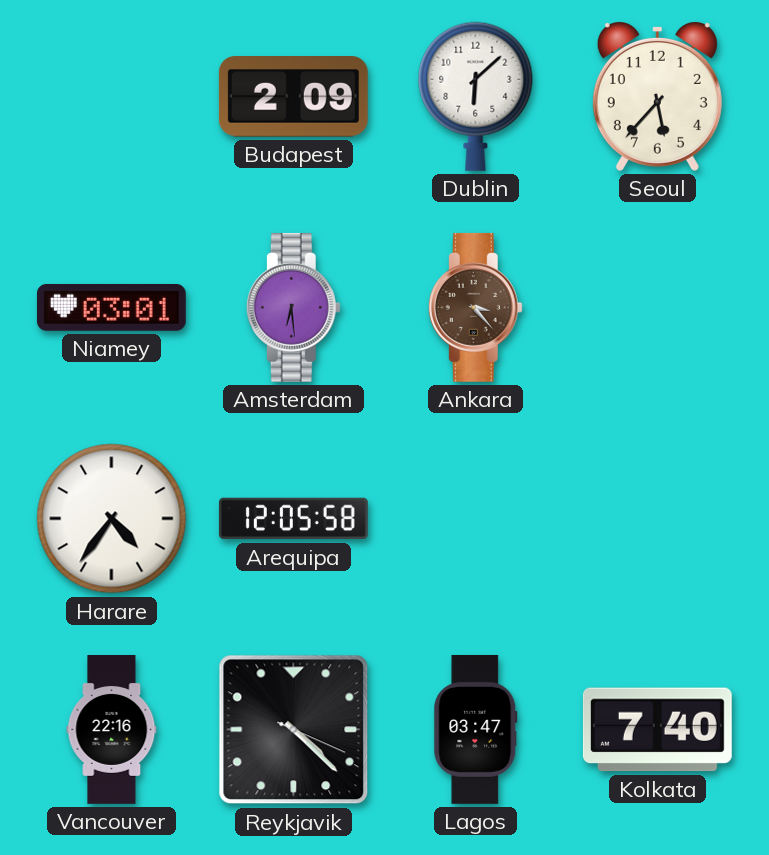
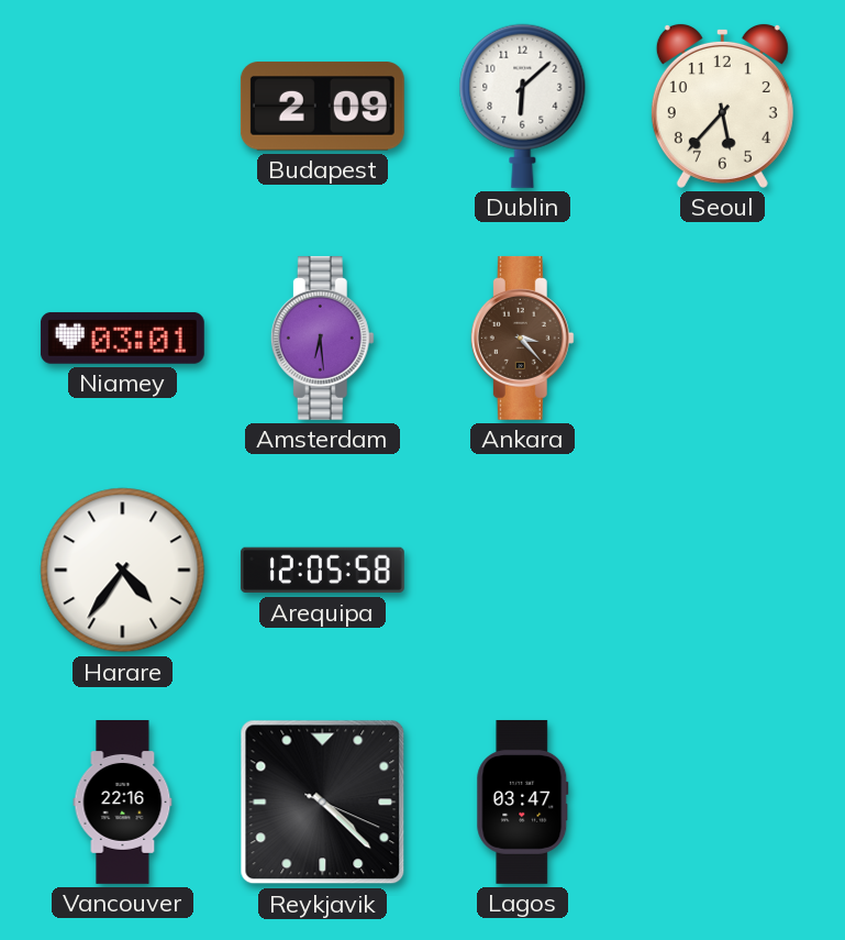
Kolkata: 7:40 -> none (657, 730)
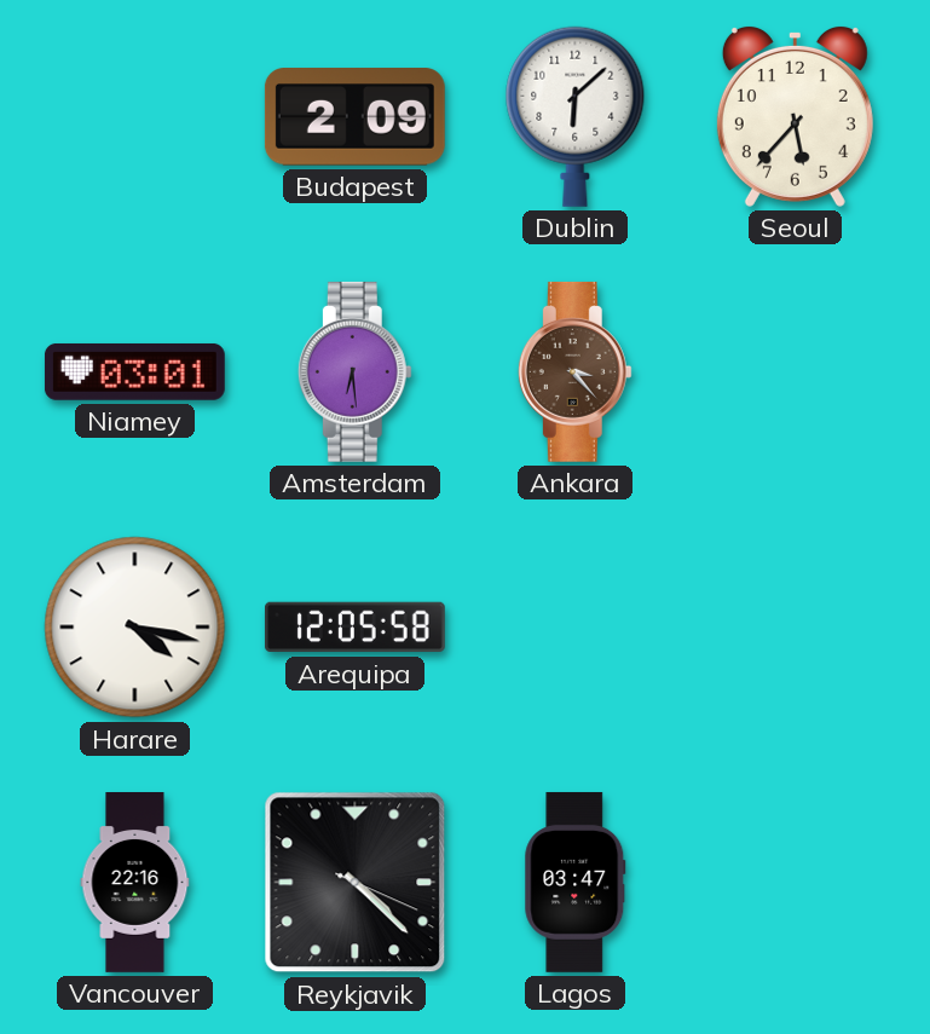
Harare: 4:36 -> 4:17 (135, 628)
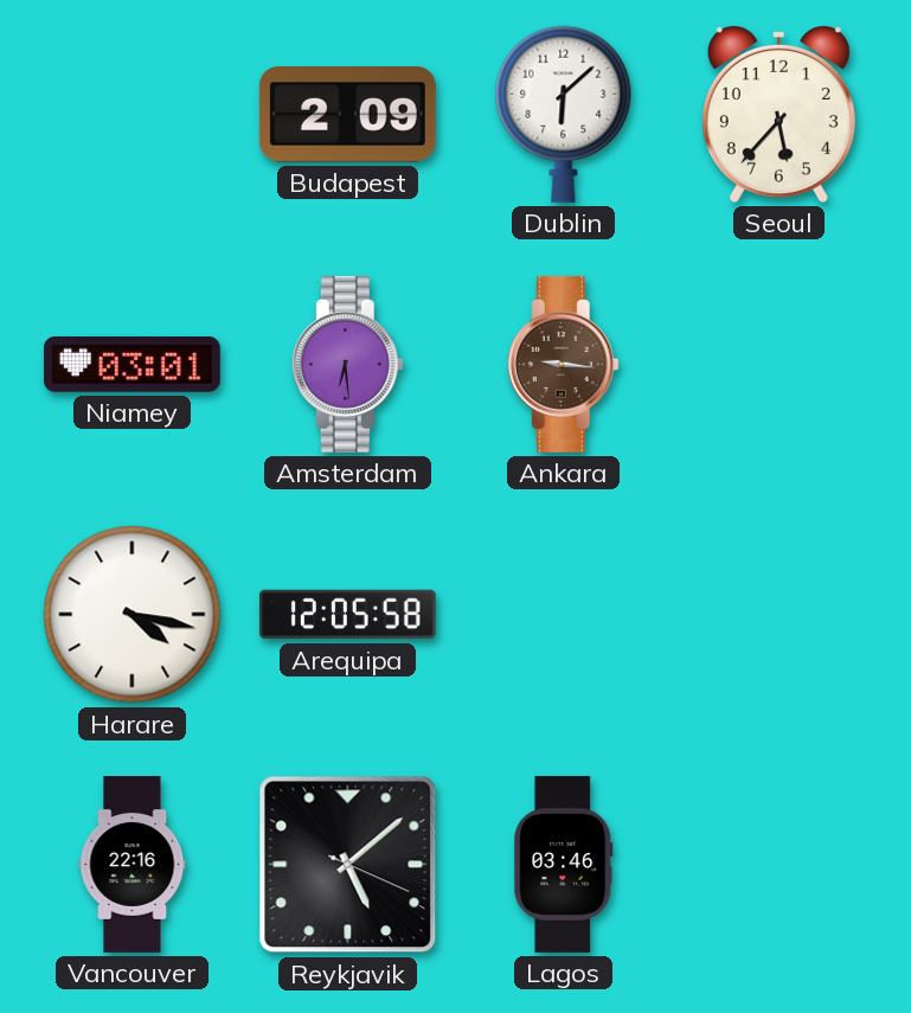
Ankara: 3:23 -> 9:16 (563, 364)
Reykjavik: 4:22 -> 5:08 (348, 865)
Lagos: 03:47 -> 03:46 (564, 864)
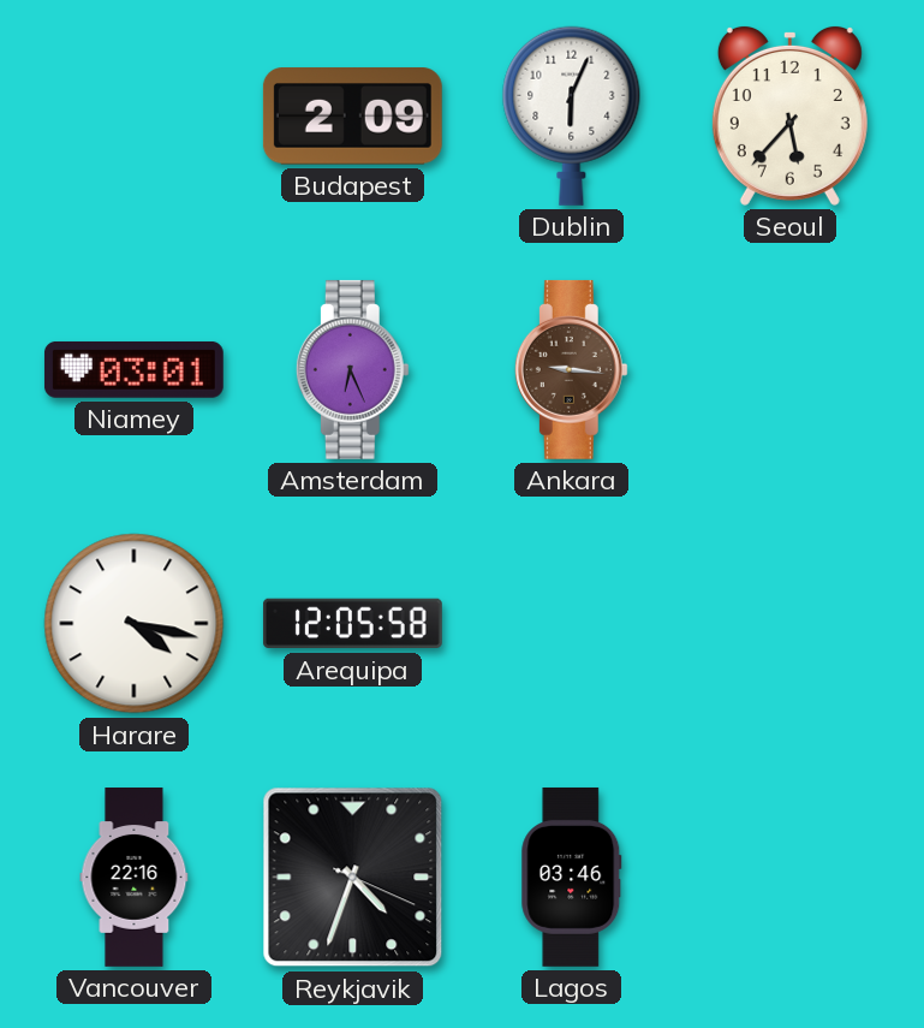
Dublin: 6:08 -> 6:04 (572, 115)
Amsterdam: 6:29 -> 6:26 (352, 369)
Reykjavik: 5:08 -> 4:33 (353, 878)
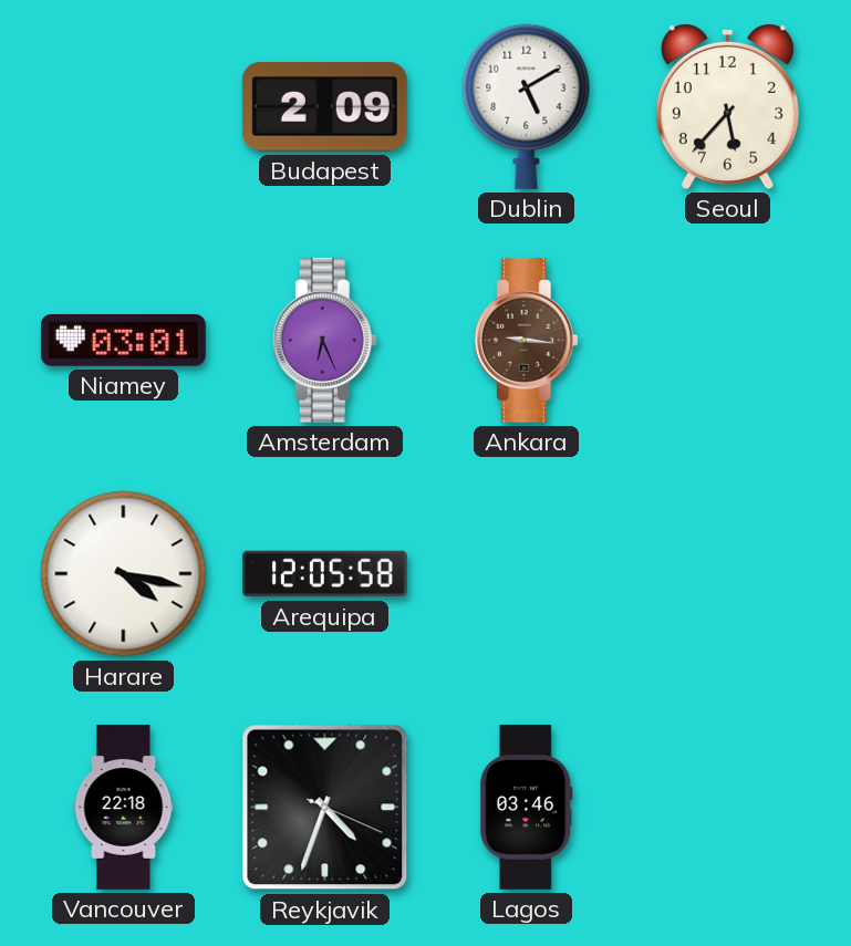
Dublin: 6:04 -> 5:10 (527, 106)
Vancouver: 22:16 -> 22:18 (124, 808)
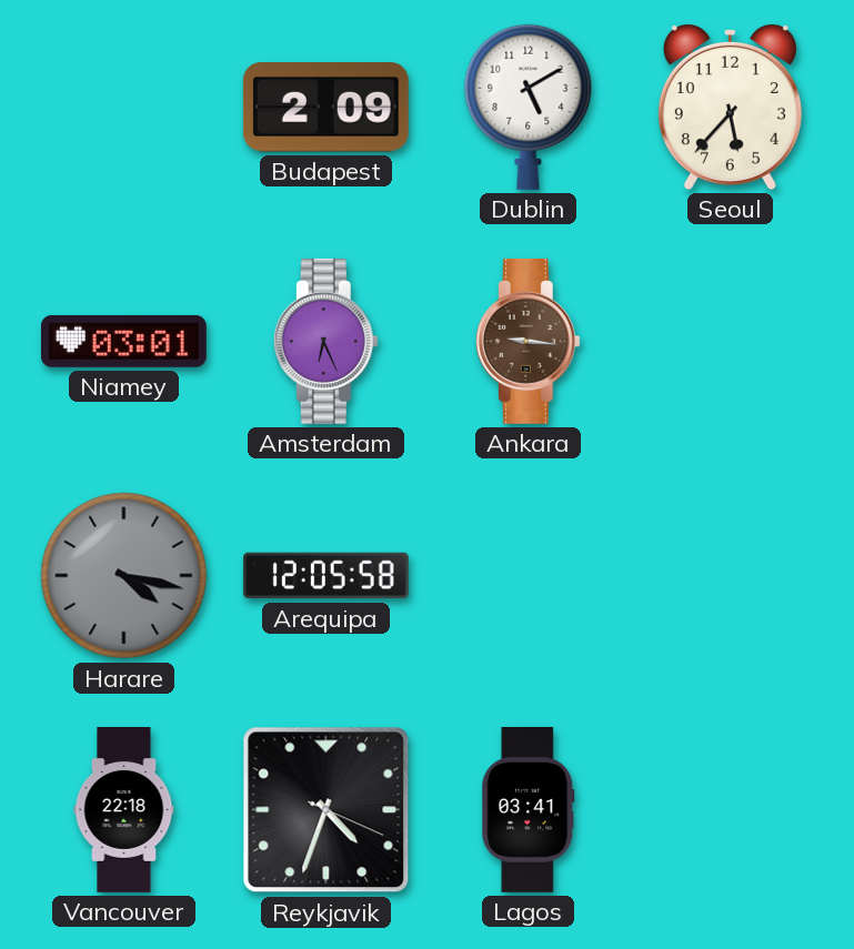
Harare dial: white -> grey (124, 576)
Lagos: 03:46 -> 03:41 (529, 809)
